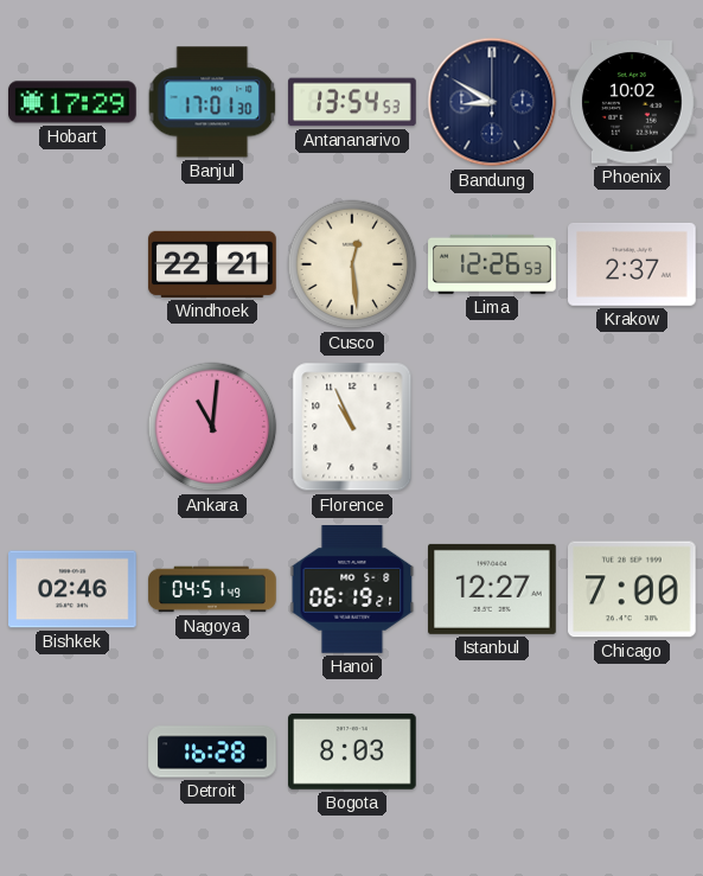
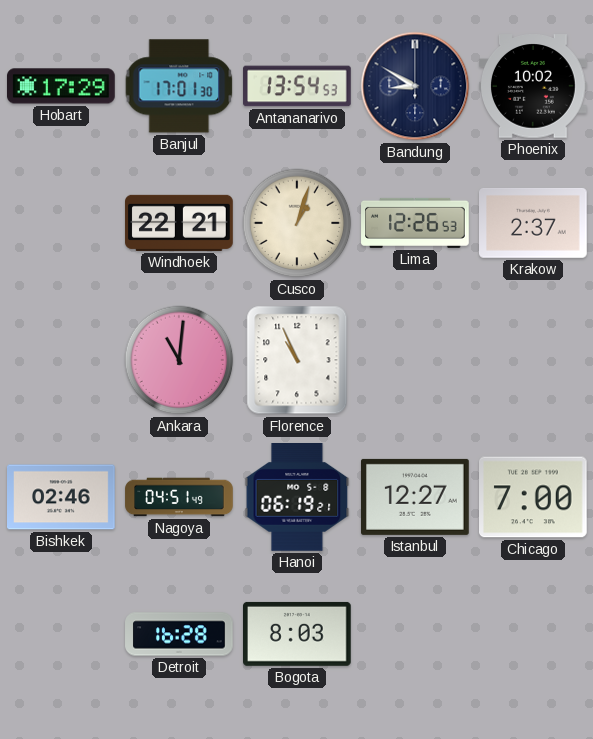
Cusco: 12:29 -> 1:03 (297, 223)
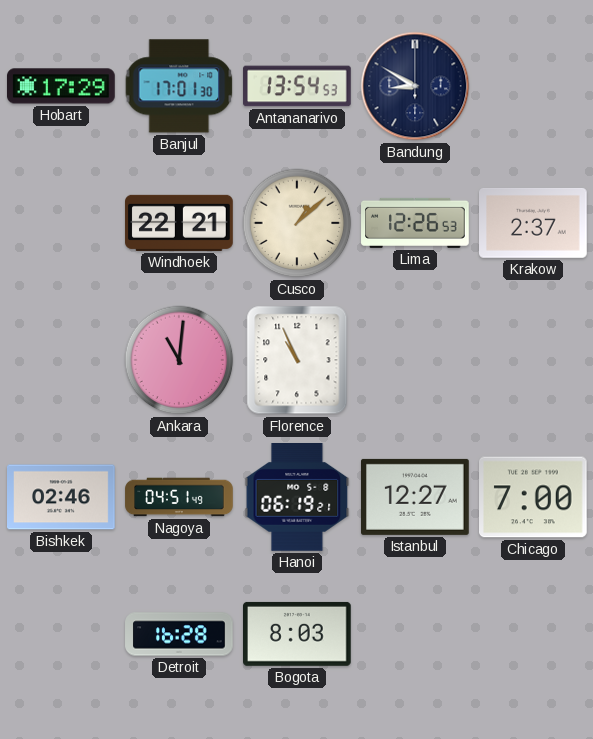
Phoenix: 10:02 -> none (534, 86)
Cusco: 1:03 -> 1:08 (297, 223)
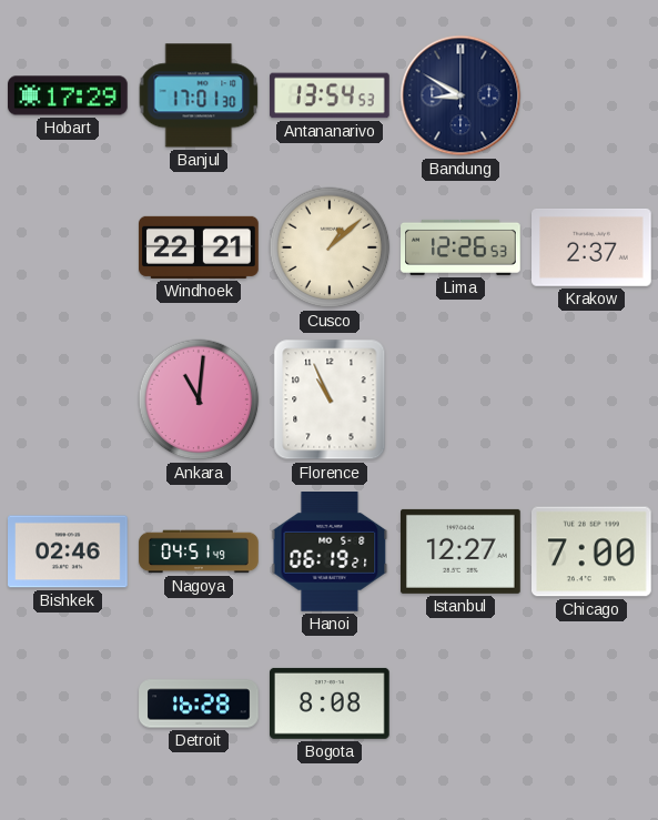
Bogota: 8:03 -> 8:08 (331, 703)
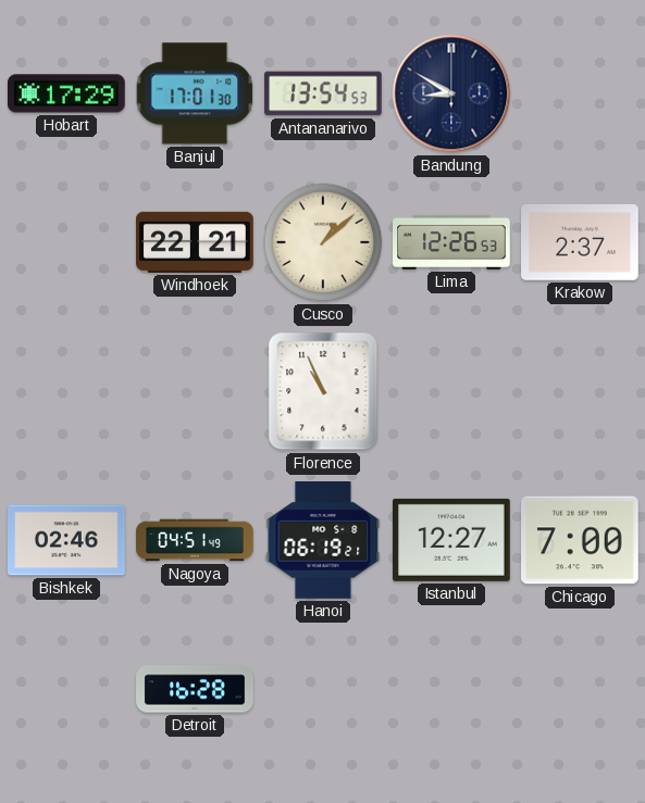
Ankara: 11:01 -> none (199, 399)
Bogota: 8:08 -> none (331, 703)
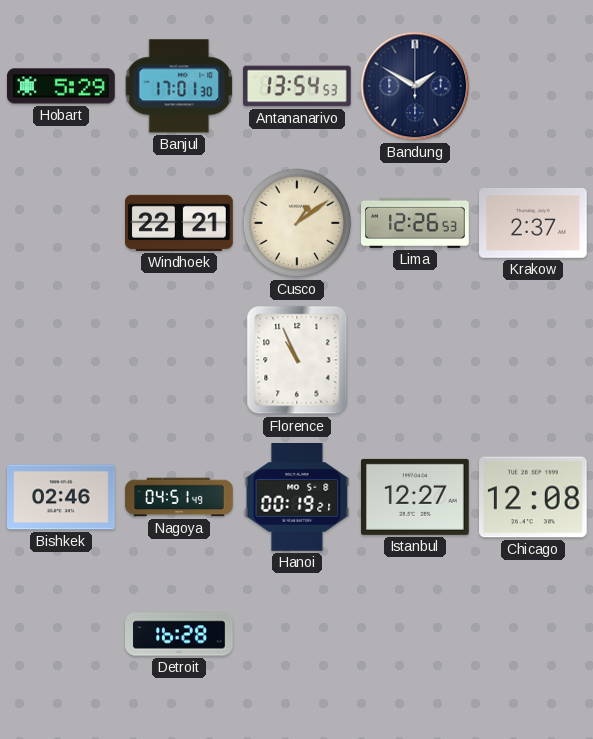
Hobart: 17:29 -> 5:29 (61, 86)
Bandung: 8:50 -> 1:50 (415, 86)
Cusco: 1:08 -> 1:09 (297, 223)
Hanoi: 06:19 -> 00:19 (297, 498)
Chicago: 7:00 -> 12:08 (534, 497)
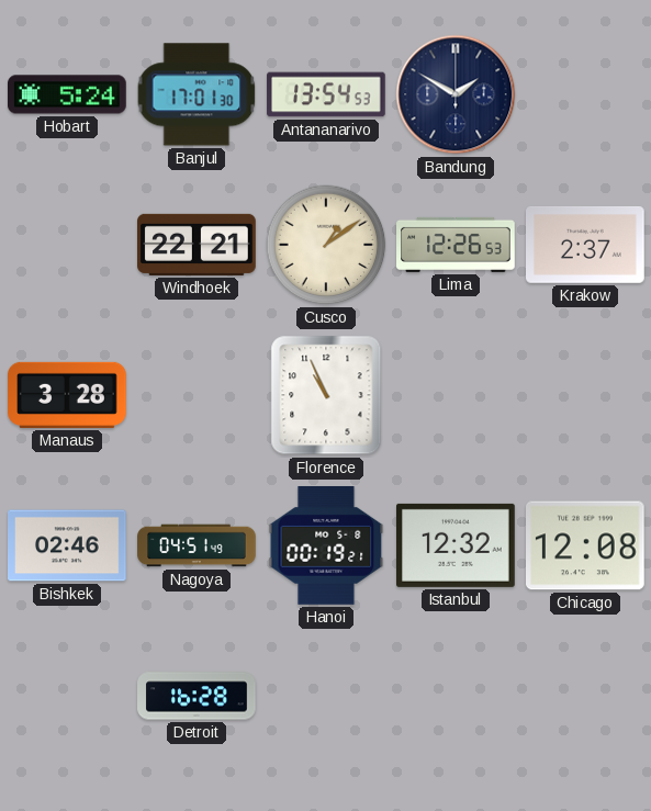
Hobart: 5:29 -> 5:24 (67, 94)
Manaus: none -> 3:28 (67, 395)
Istanbul: 12:27 -> 12:32 (457, 545)
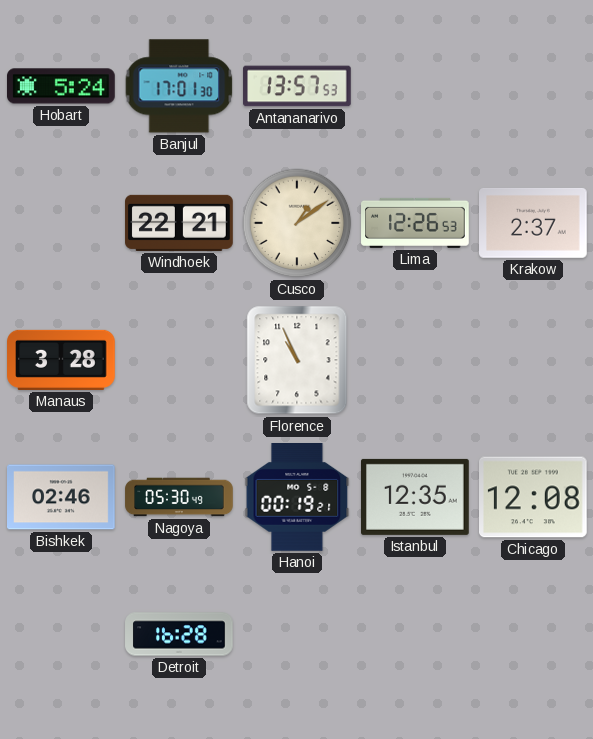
Antananarivo: 13:54 -> 13:57 (297, 86)
Bandung: 1:50 -> none (456, 94)
Nagoya: 04:51 -> 05:30 (179, 497)
Istanbul: 12:32 -> 12:35 (416, 497)
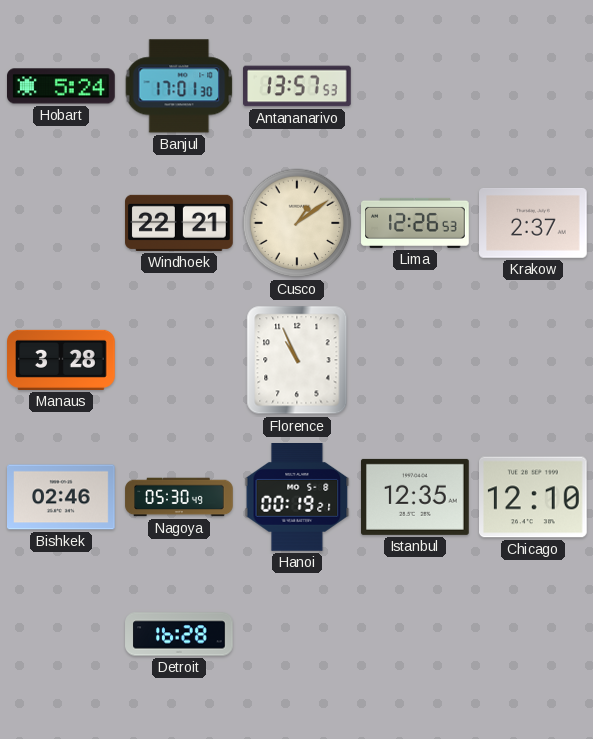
Chicago: 12:08 -> 12:10 (534, 497)
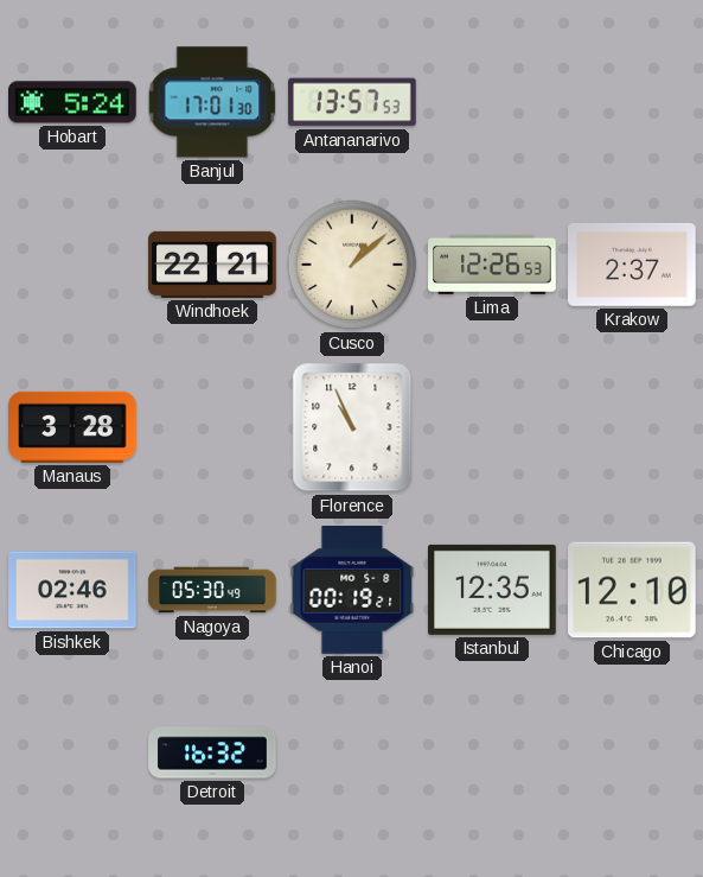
Cusco: 1:09 -> 1:08 (352, 265)
Detroit: 16:28 -> 16:32 (212, 752)
